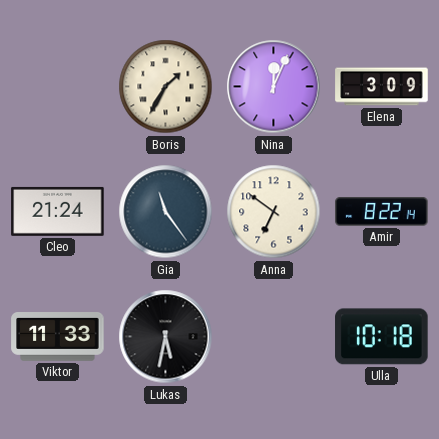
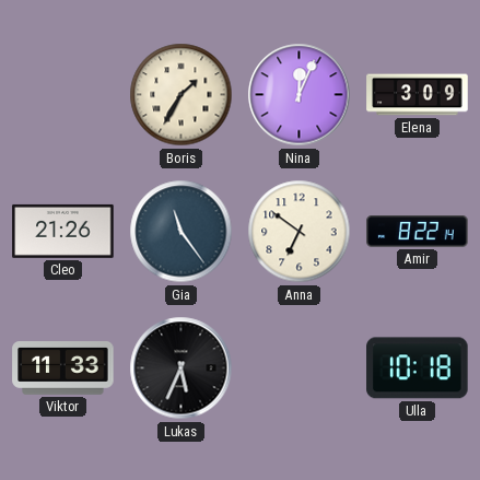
Cleo: 21:24 -> 21:26 (63, 231)
Lukas: 5:32 -> 5:34 (182, 368)
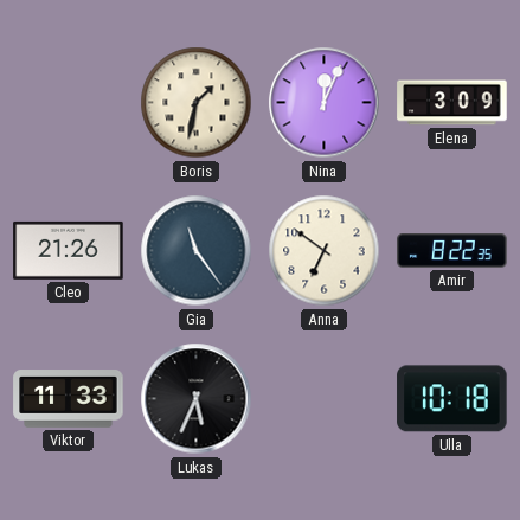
Boris: 1:35 -> 1:32 (197, 103)
Amir: 8:22:14 -> 8:22:35 (452, 251)
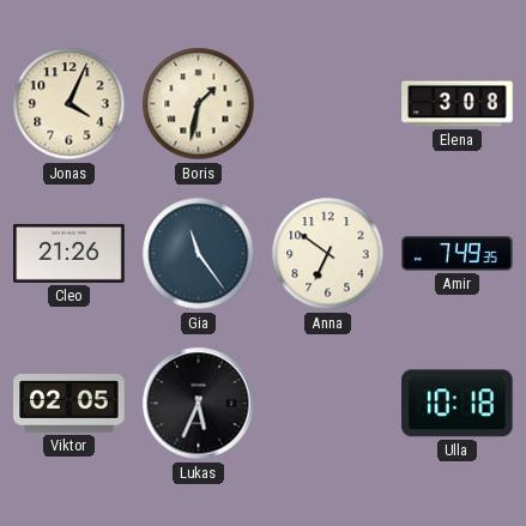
Jonas: none -> 4:04 (69, 104)
Nina: 12:04 -> none (325, 103)
Elena: 3:09 -> 3:08 (458, 104)
Amir: 8:22 -> 7:49 (458, 254)
Viktor: 11:33 -> 02:05 (69, 404)
